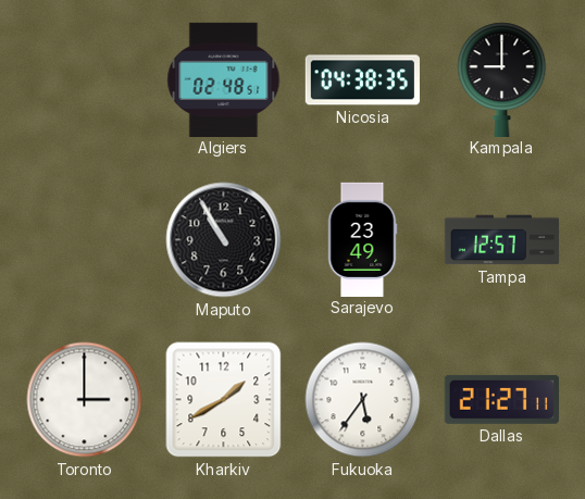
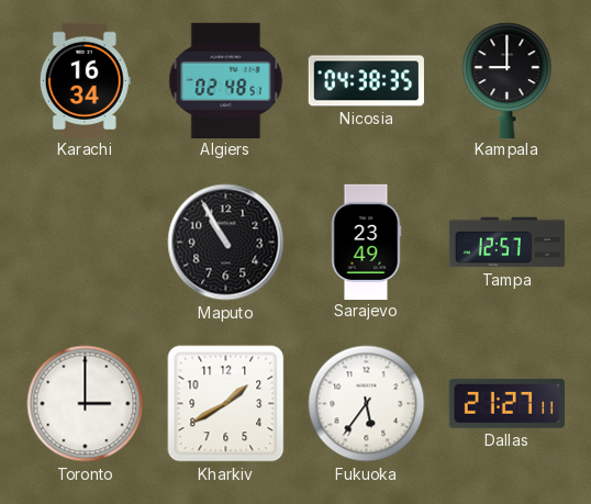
Karachi: none -> 16:34 (85, 80)
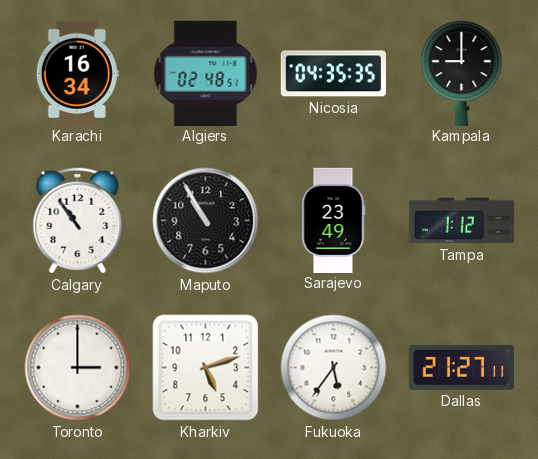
Nicosia: 04:38 -> 04:35 (333, 74)
Calgary: none -> 10:54 (78, 221)
Tampa: 12:57 -> 1:12 (462, 221)
Kharkiv: 1:40 -> 5:12 (206, 368)
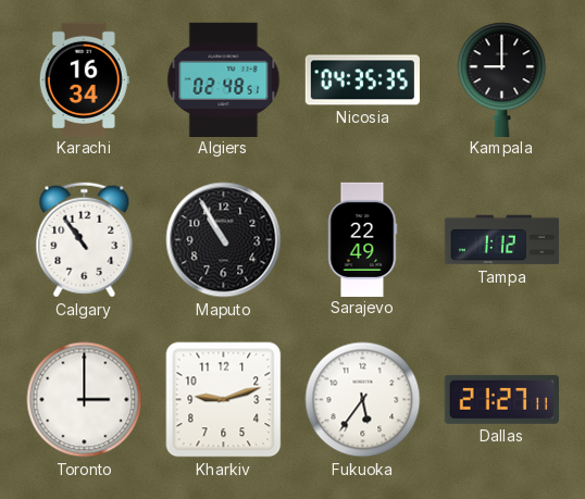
Sarajevo: 23:49 -> 22:49 (362, 239)
Kharkiv: 5:12 -> 9:12 (224, 400)
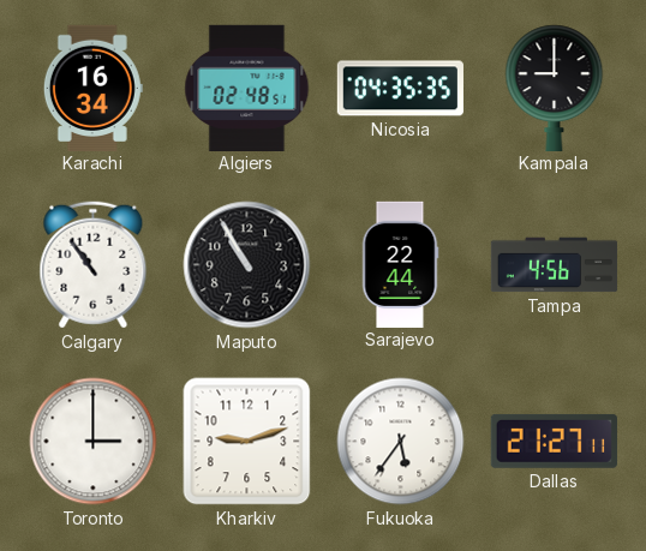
Sarajevo: 22:49 -> 22:44 (400, 264)
Tampa: 1:12 -> 4:56 (555, 265)
